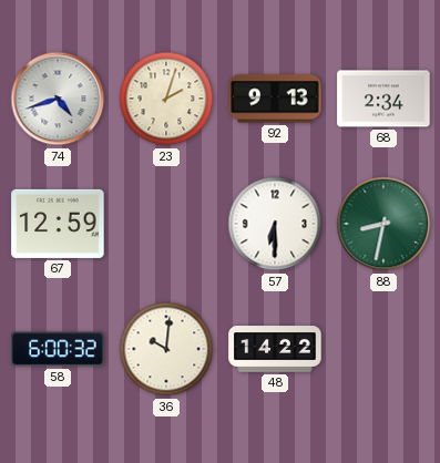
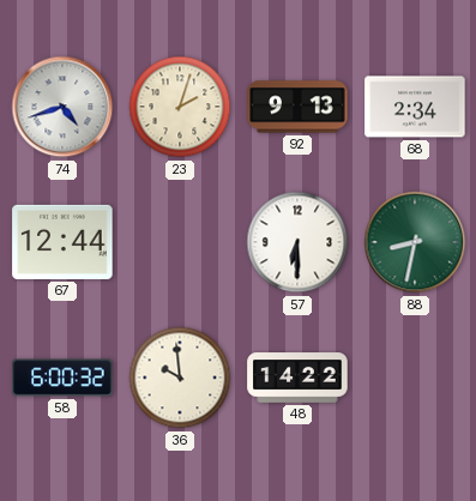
67: 12:59 -> 12:44 (62, 242)
36: 10:01 -> 9:59 (180, 378)
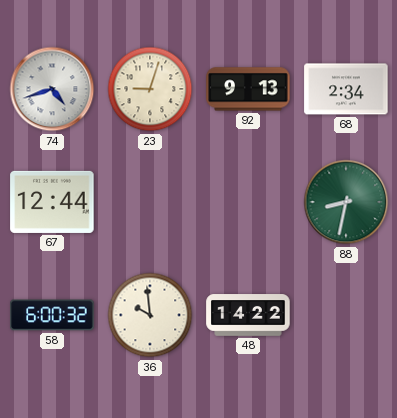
23: 2:03 -> 9:03 (150, 89)
57: 6:30 -> none (297, 242)
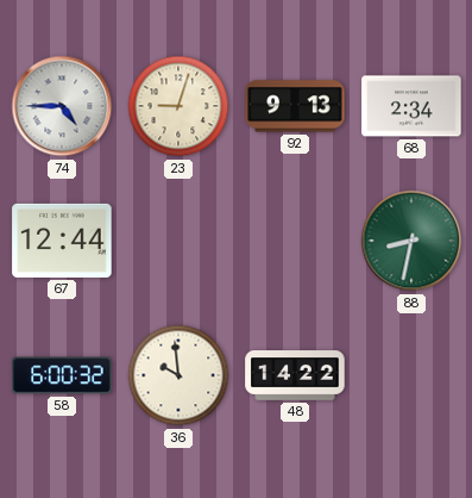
74: 4:42 -> 4:45 (62, 106)
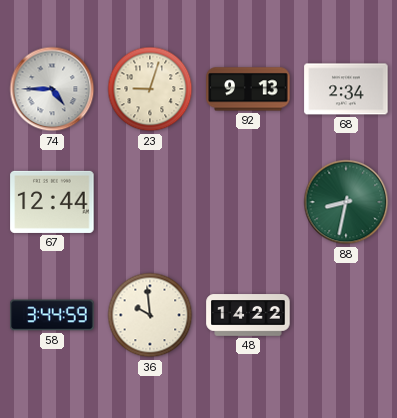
58: 6:00 -> 3:44 (52, 315)
